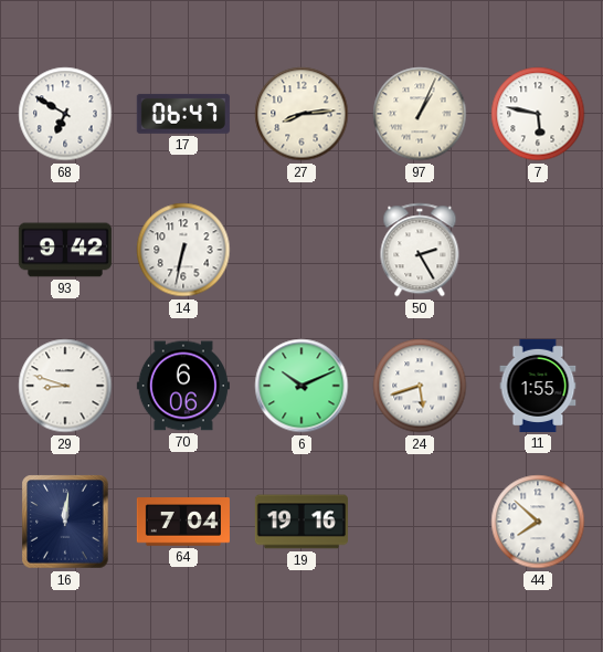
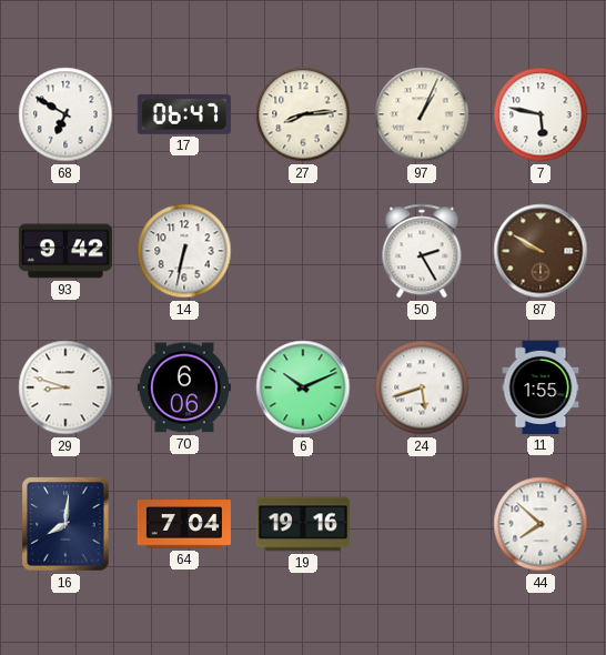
87: none -> 9:50 (541, 251)
16: 12:01 -> 8:01 (65, 524)
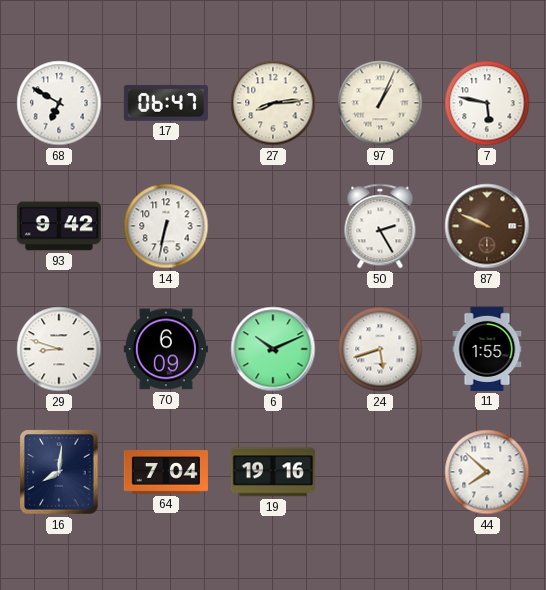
87: 9:50 -> 9:49 (487, 226)
70: 6:06 -> 6:09 (166, 349)
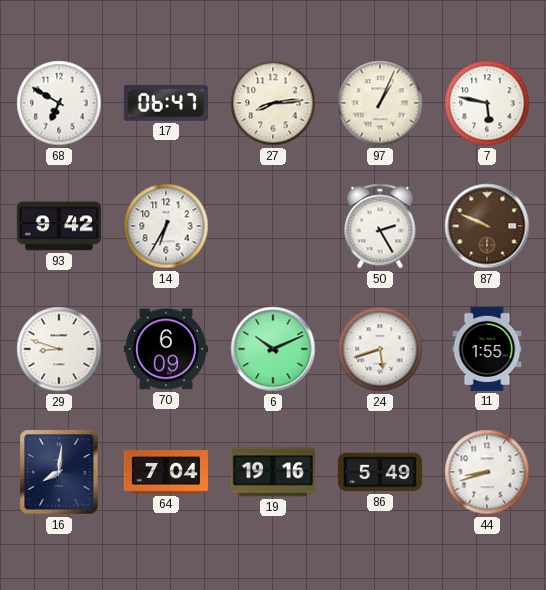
14: 6:32 -> 6:35 (166, 226)
86: none -> 5:49 (380, 472)
44: 7:52 -> 8:42 (487, 472)
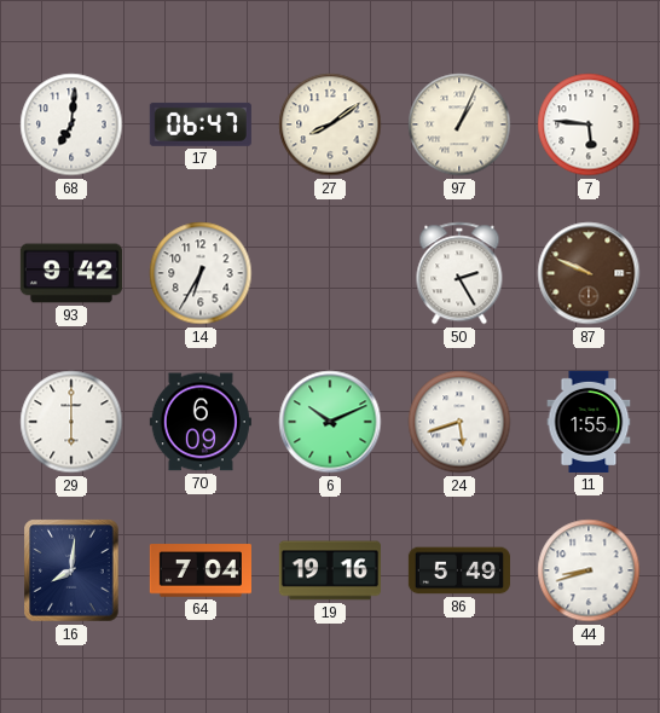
68: 6:50 -> 7:01 (71, 124)
27: 8:14 -> 8:09 (330, 124)
7: 5:47 -> 5:46 (589, 124)
29: 8:48 -> 6:00 (71, 422)
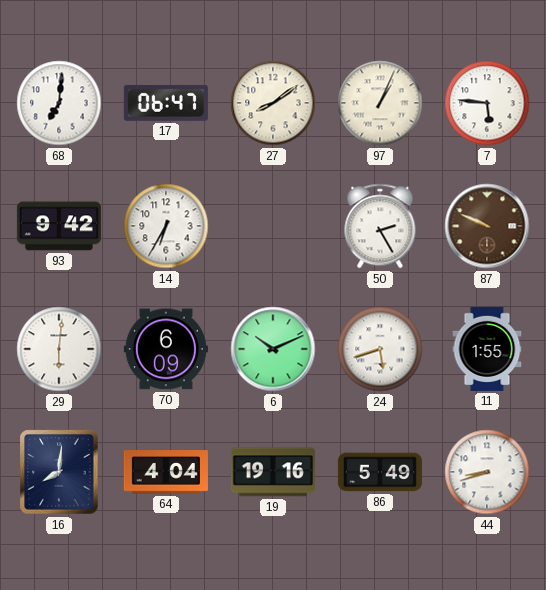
29: 6:00 -> 6:01 (59, 349)
64: 7:04 -> 4:04 (166, 472)
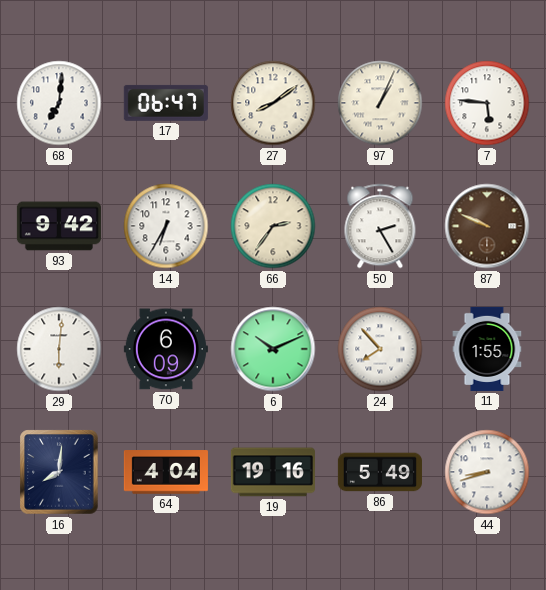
66: none -> 2:36 (273, 226)
24: 5:42 -> 7:53 (380, 349)
